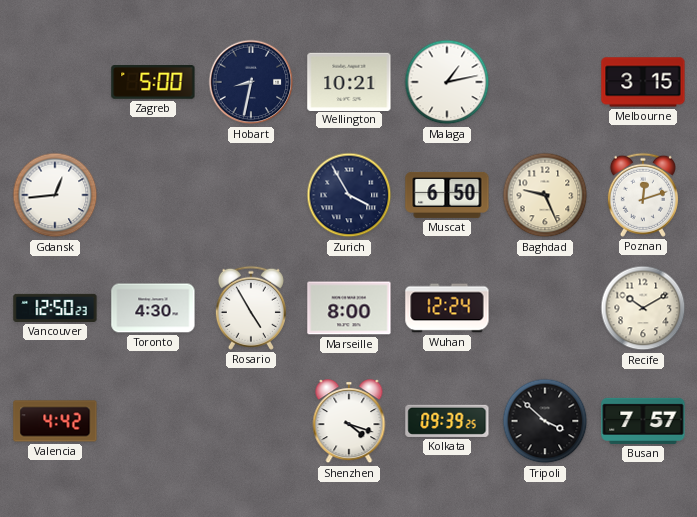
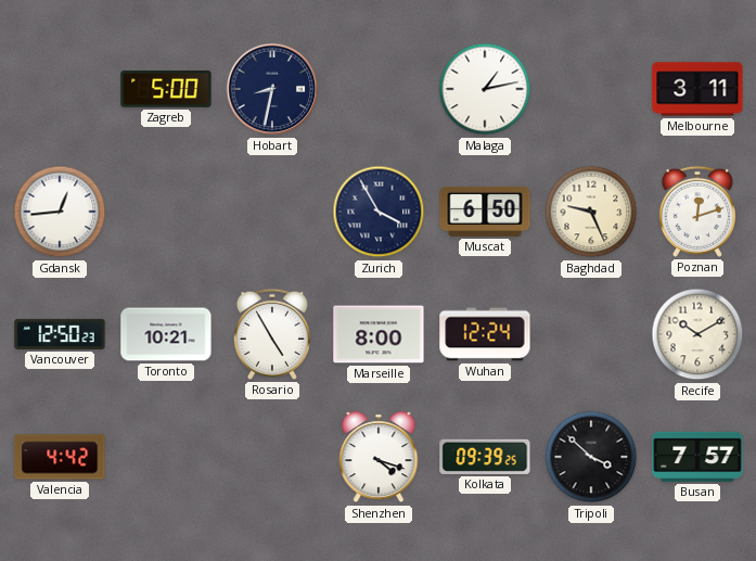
Wellington: 10:21 -> none (349, 81)
Melbourne: 3:15 -> 3:11 (697, 89)
Toronto: 4:30 -> 10:21 (166, 334)
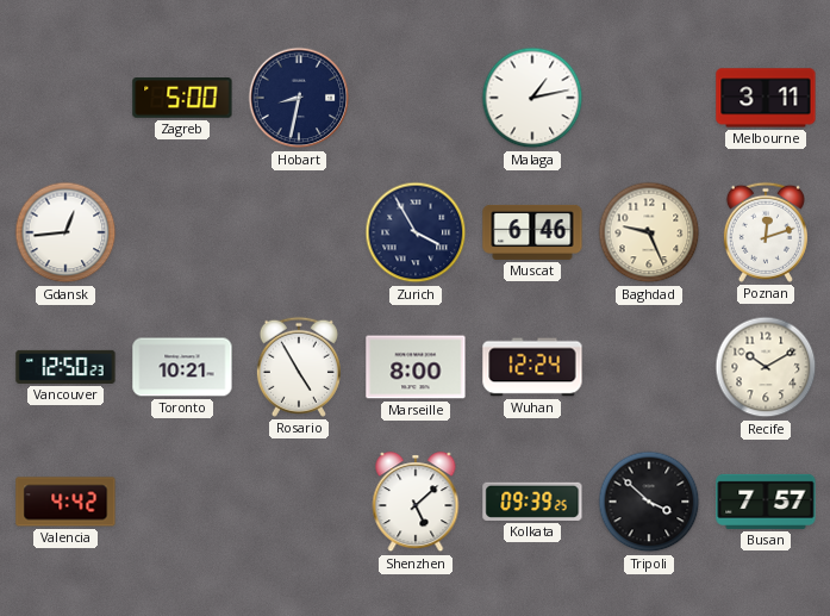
Muscat: 6:50 -> 6:46 (532, 232)
Shenzhen: 4:18 -> 5:08 (416, 503)
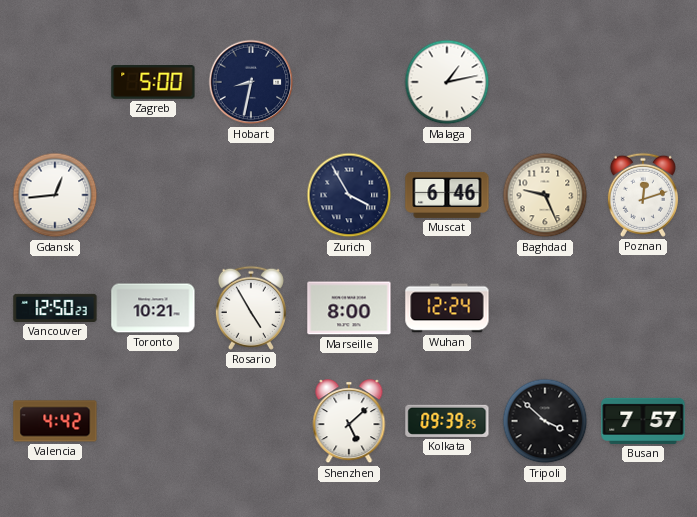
Melbourne: 3:11 -> none (766, 98)
Recife: 10:10 -> none (766, 367)
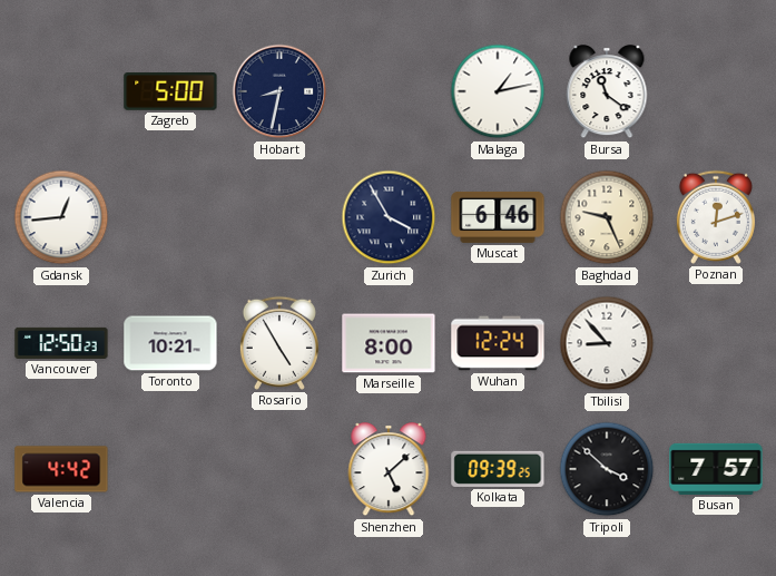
Bursa: none -> 11:21 (607, 92)
Tbilisi: none -> 8:53 (607, 343)
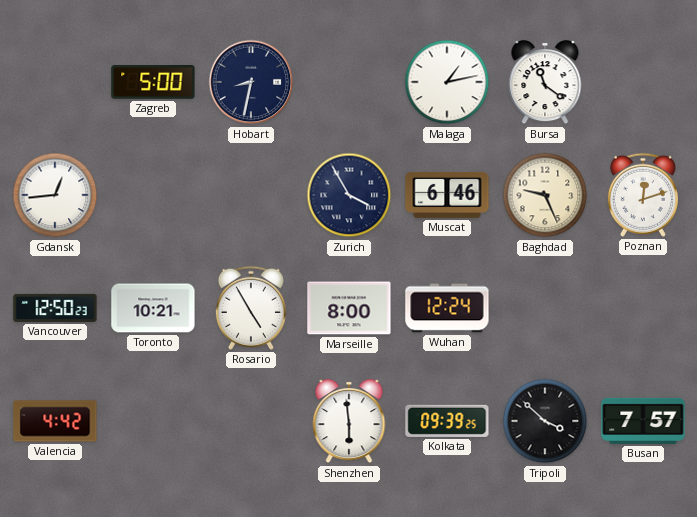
Tbilisi: 8:53 -> none (607, 343)
Shenzhen: 5:08 -> 5:59 (349, 422)
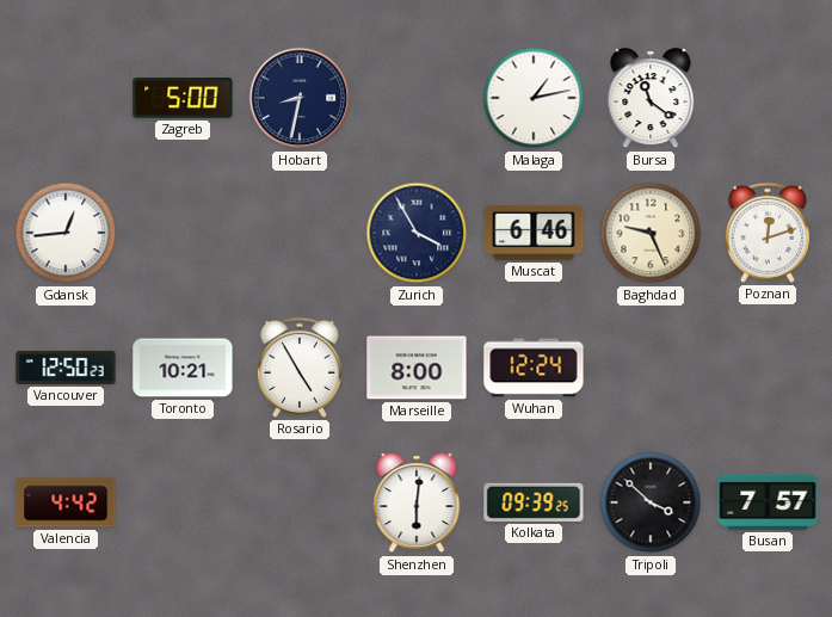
Shenzhen: 5:59 -> 6:01 (417, 504)
